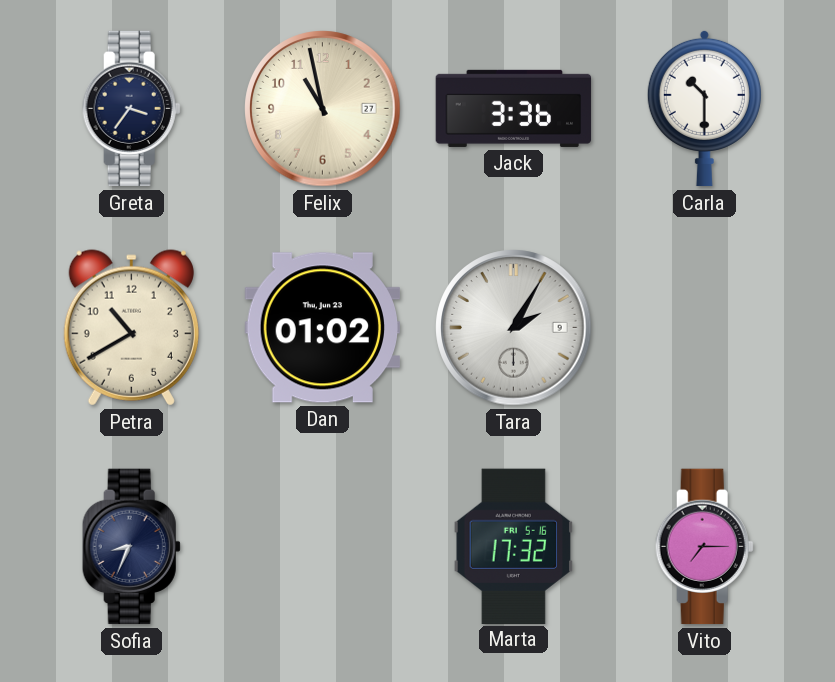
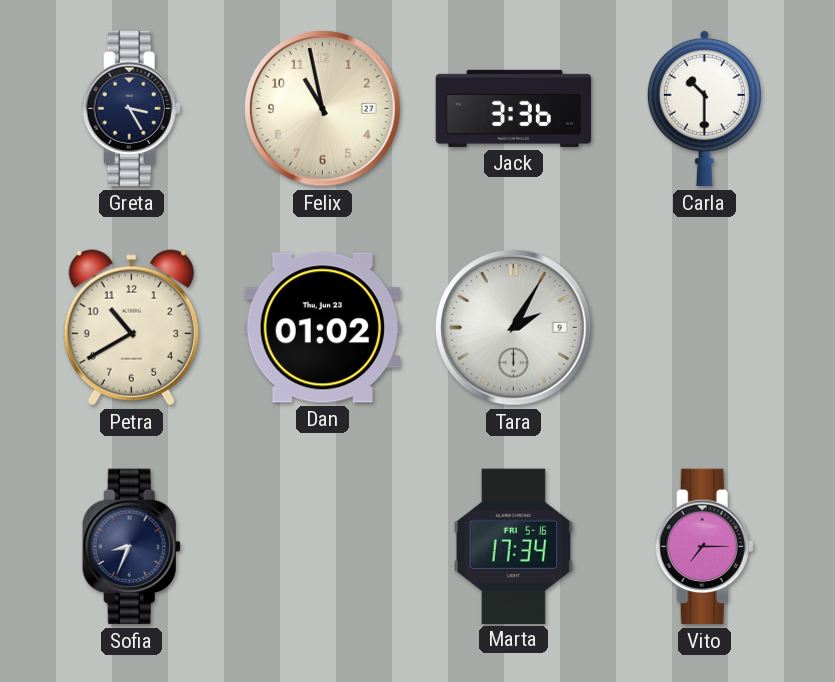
Greta: 3:36 -> 3:25 (131, 109)
Marta: 17:32 -> 17:34 (514, 546)
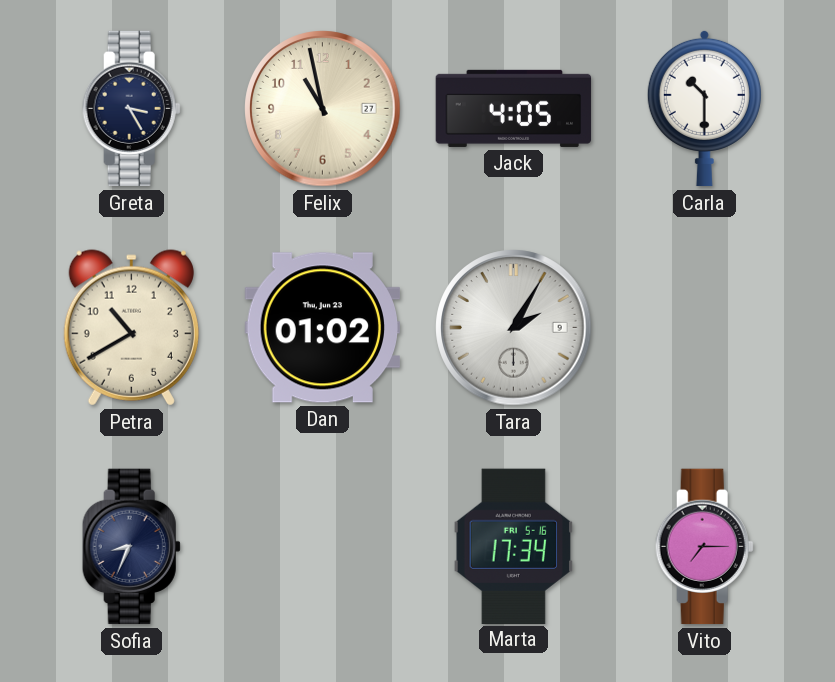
Jack: 3:36 -> 4:05 (514, 108)
